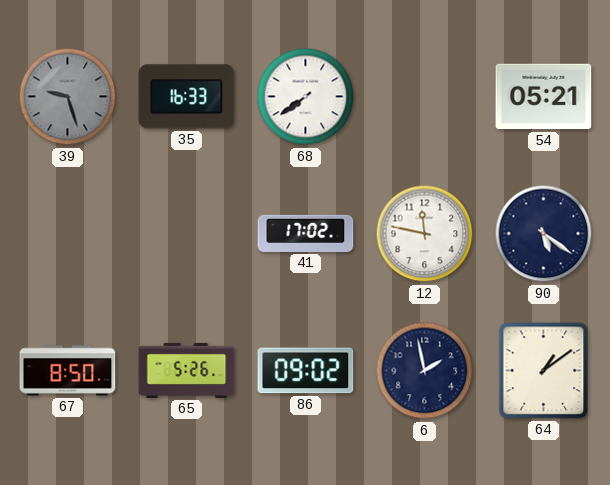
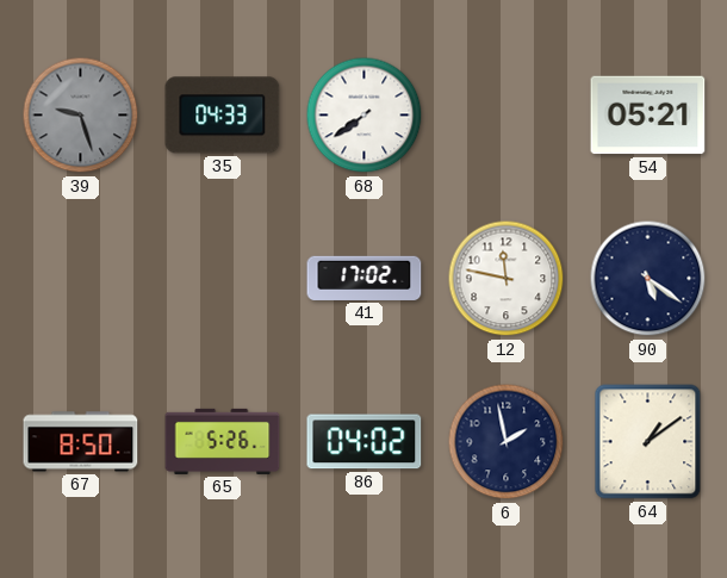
35: 16:33 -> 04:33 (223, 116)
86: 09:02 -> 04:02 (365, 442)
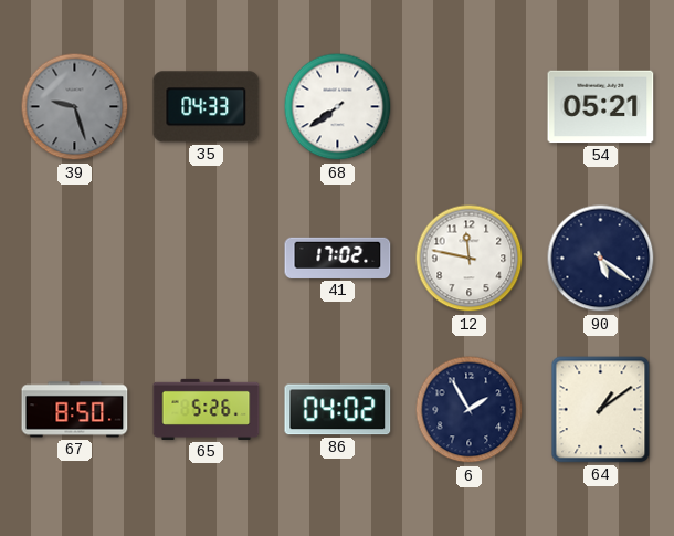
6: 1:58 -> 1:55 (470, 410)
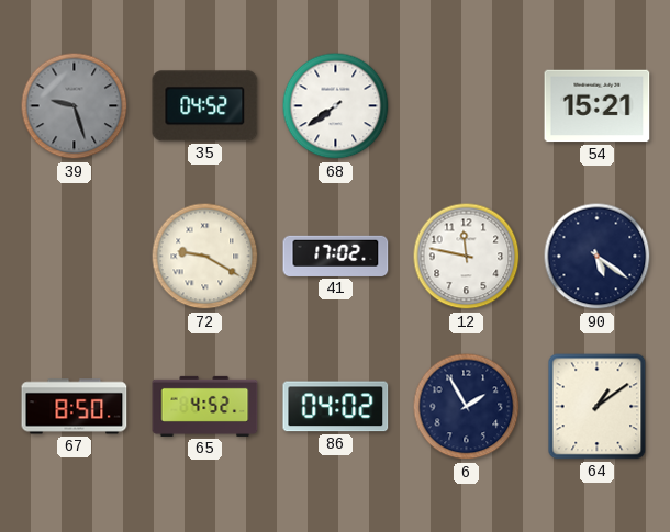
35: 04:33 -> 04:52 (205, 106)
54: 05:21 -> 15:21 (598, 106)
72: none -> 9:20 (205, 257)
65: 5:26 -> 4:52 (205, 406)
